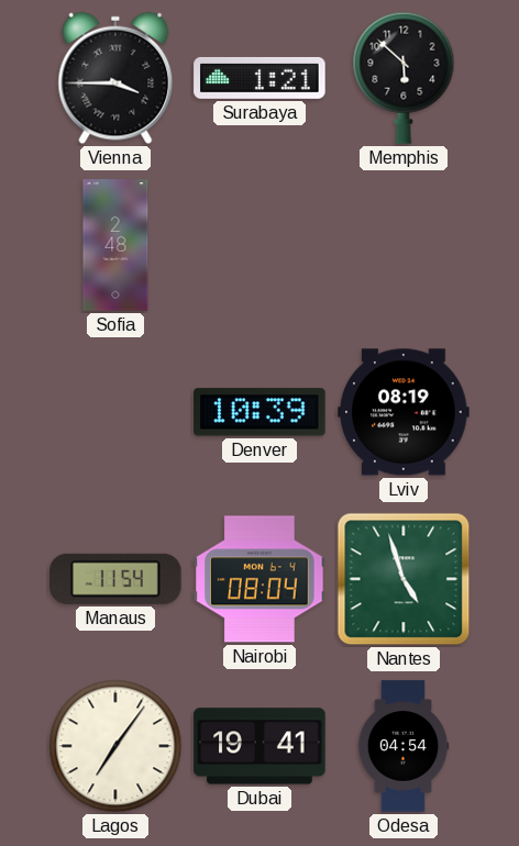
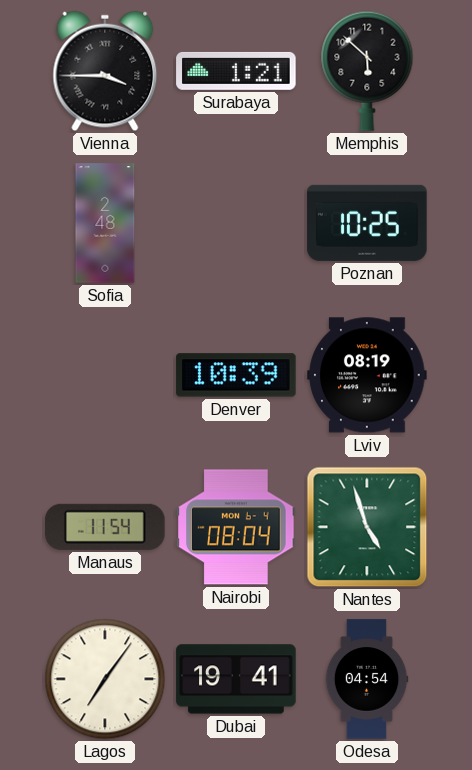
Poznan: none -> 10:25 (367, 223)
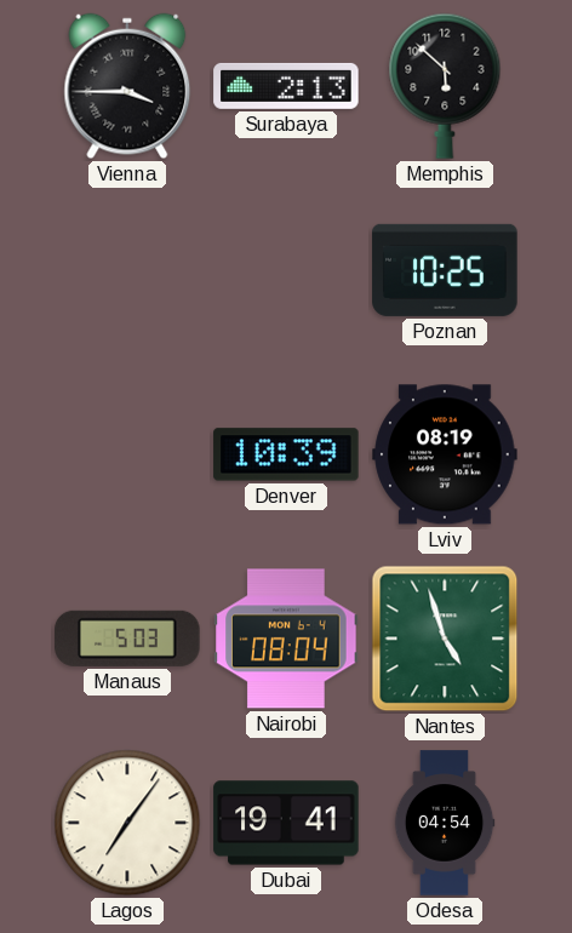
Surabaya: 1:21 -> 2:13 (286, 86)
Sofia: 2:48 -> none (105, 223)
Manaus: 11:54 -> 5:03 (127, 639)
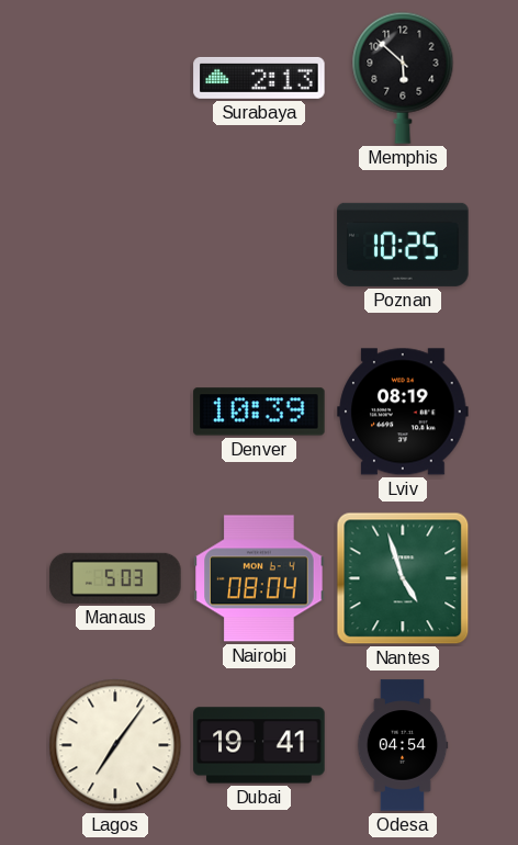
Vienna: 3:45 -> none (127, 86)
